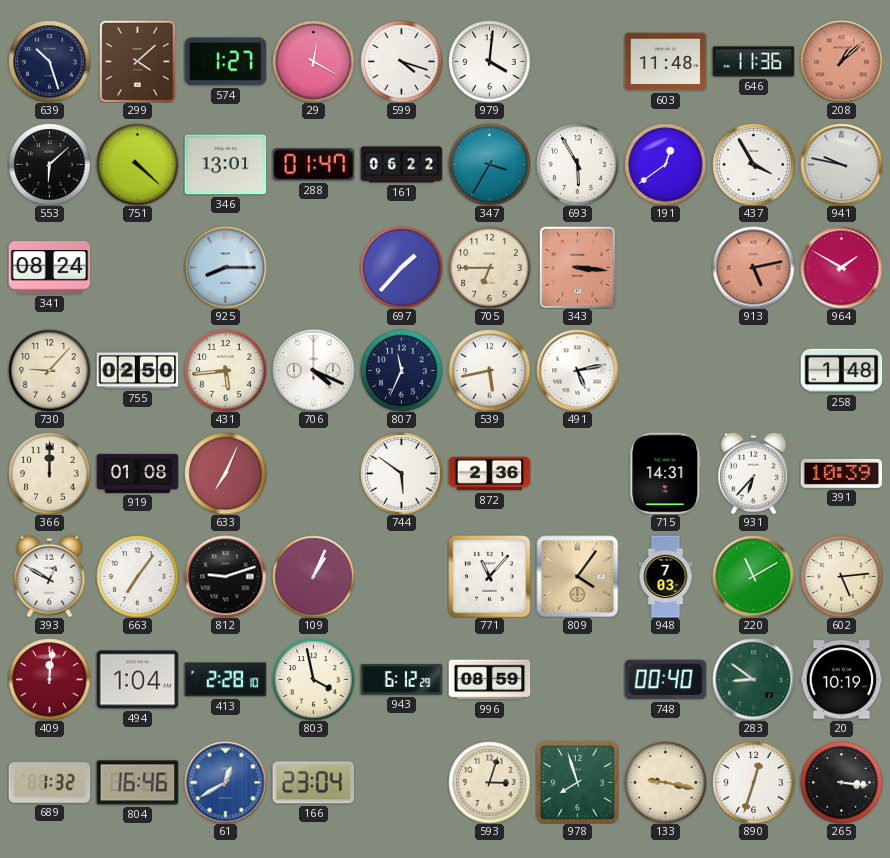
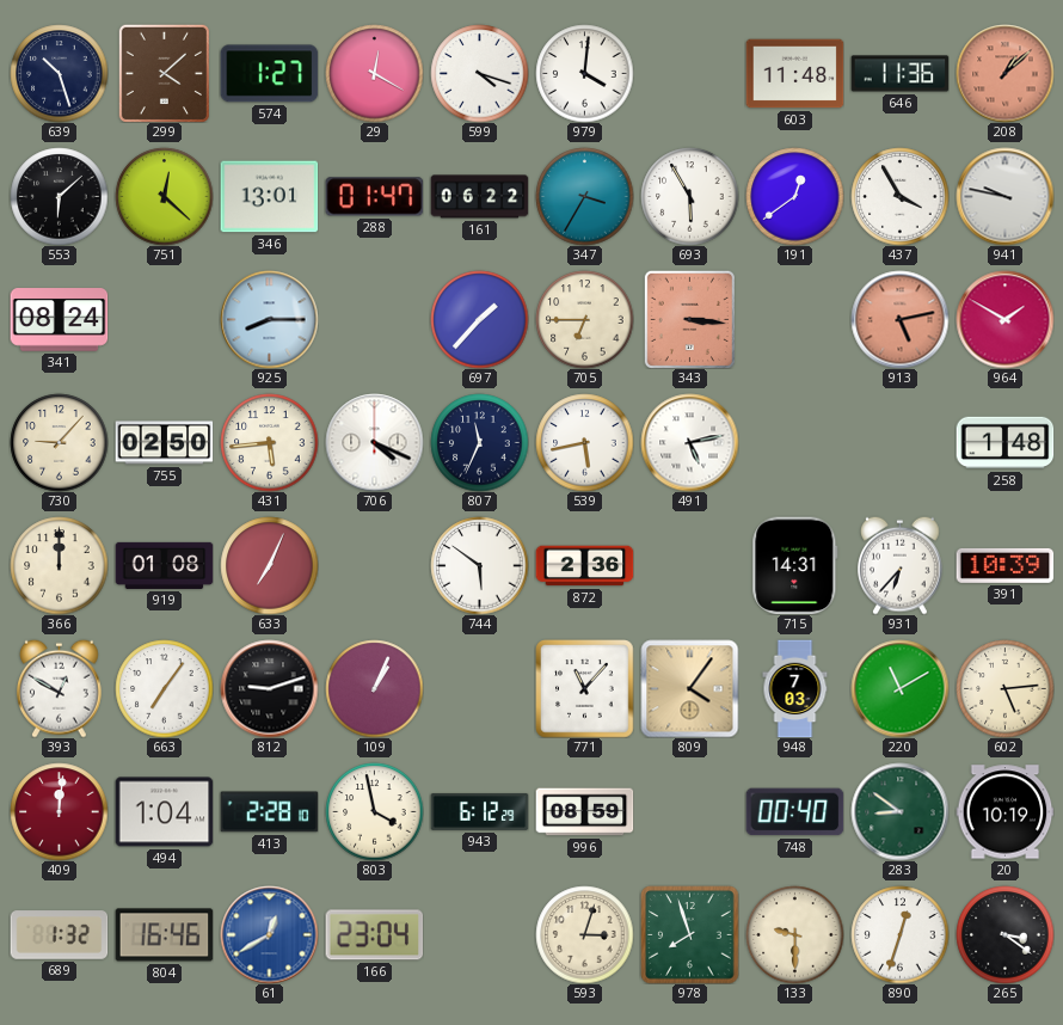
751: 4:22 -> 12:22 (164, 196)
133: 9:17 -> 9:30 (794, 934)
265: 3:16 -> 3:21 (1004, 934)
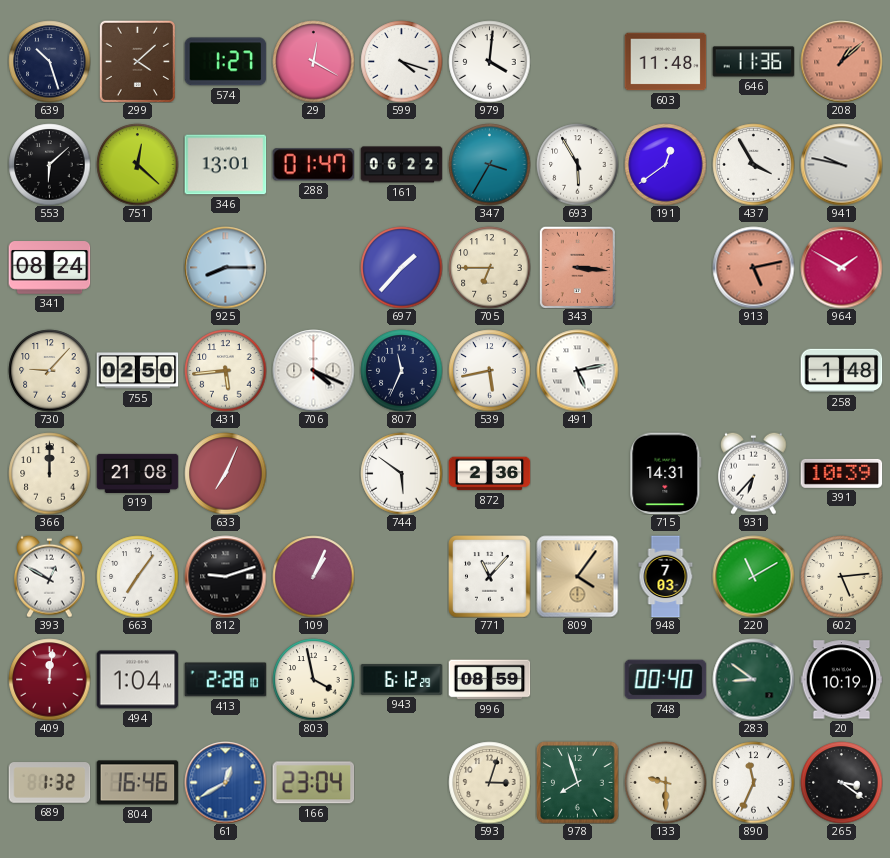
919: 01:08 -> 21:08 (137, 473)
890: 12:33 -> 11:34 (753, 782)
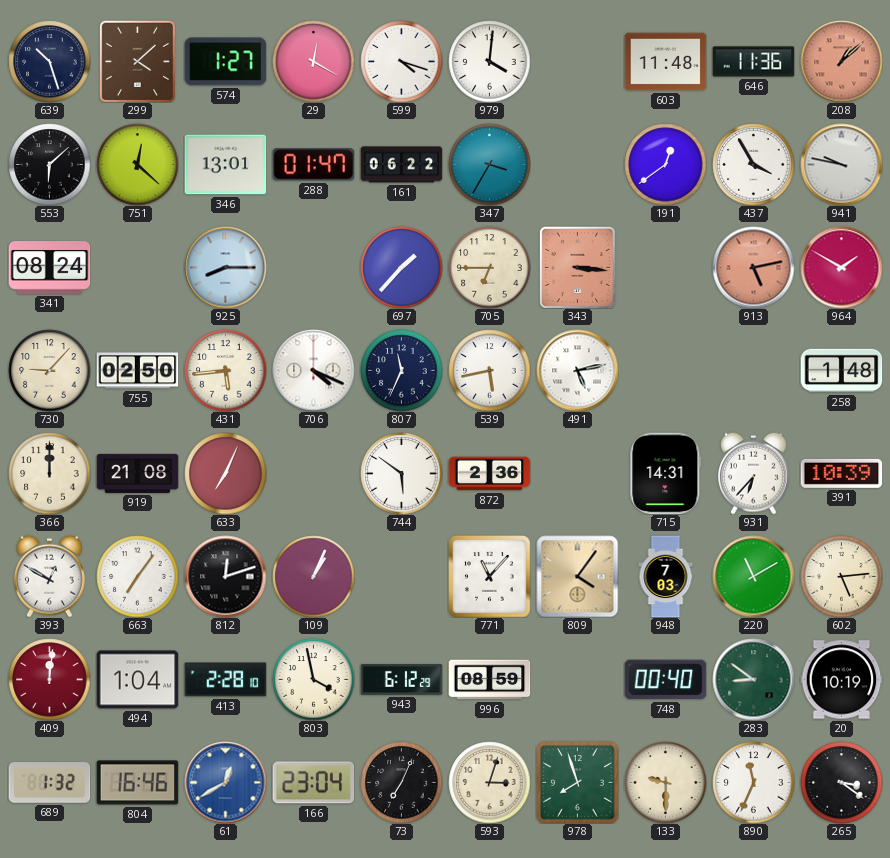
693: 5:55 -> none (577, 164)
812: 9:12 -> 12:12 (225, 576)
73: none -> 7:04 (401, 782)
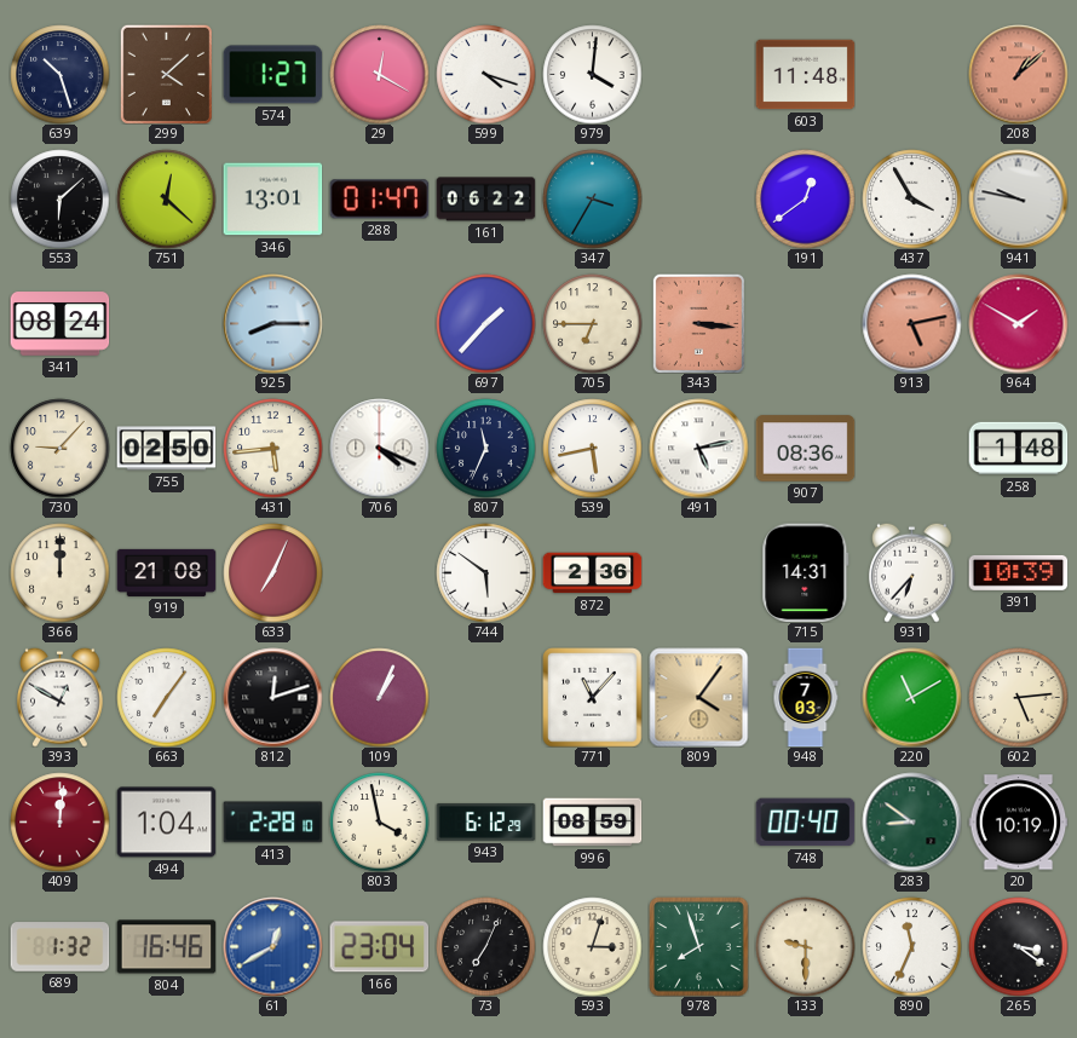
646: 11:36 -> none (753, 62)
907: none -> 08:36 (805, 449)
